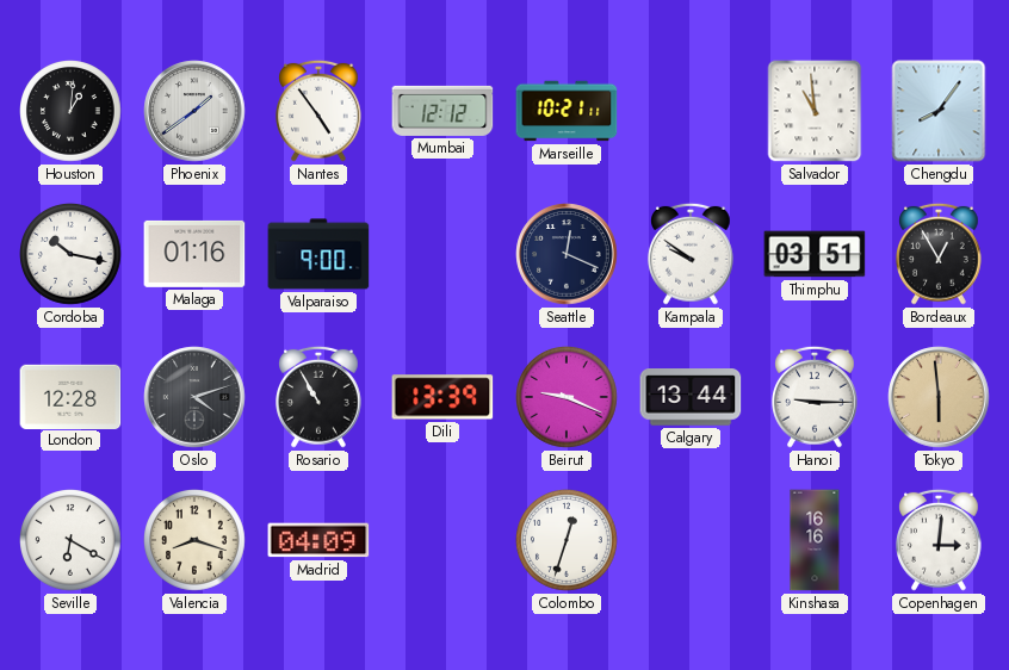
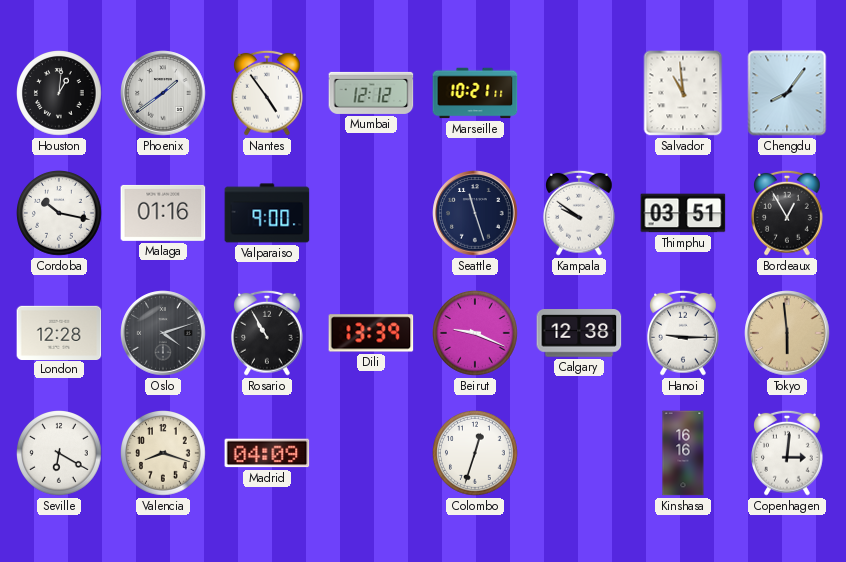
Seattle: 12:19 -> 11:27 (475, 213)
Calgary: 13:44 -> 12:38 (579, 333)
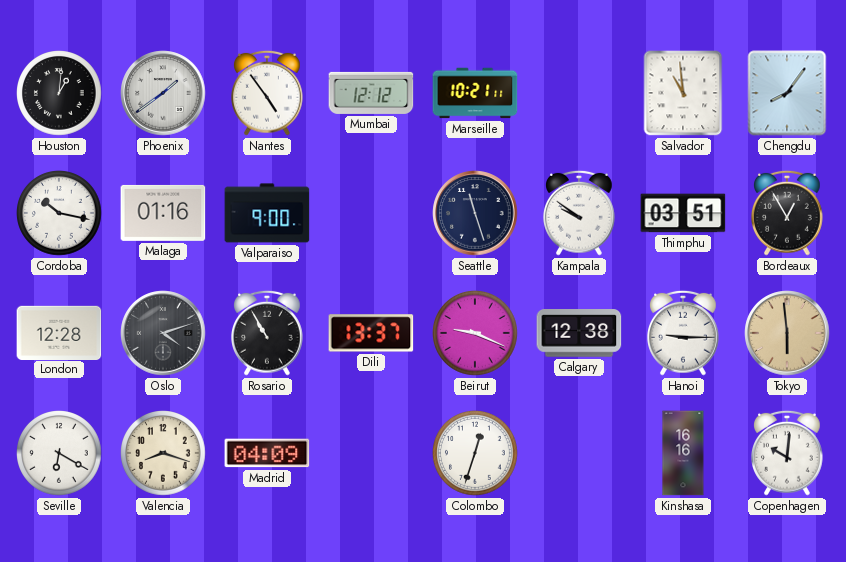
Dili: 13:39 -> 13:37 (371, 333)
Copenhagen: 3:01 -> 10:01 (788, 453)
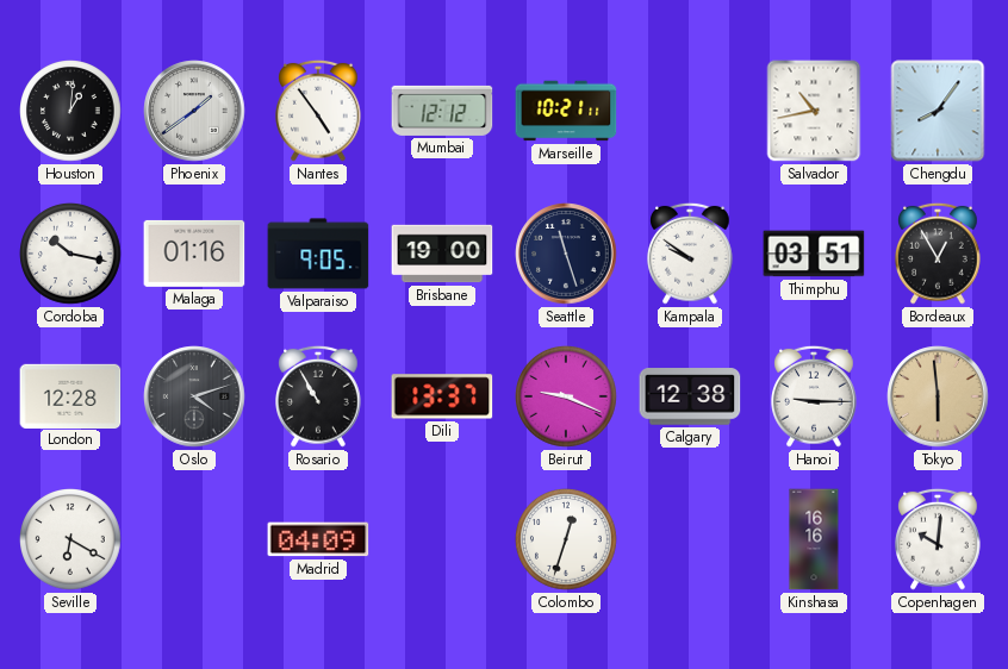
Salvador: 10:59 -> 10:43 (814, 111)
Valparaiso: 9:00 -> 9:05 (318, 254)
Brisbane: none -> 19:00 (442, 254)
Valencia: 8:18 -> none (164, 454)
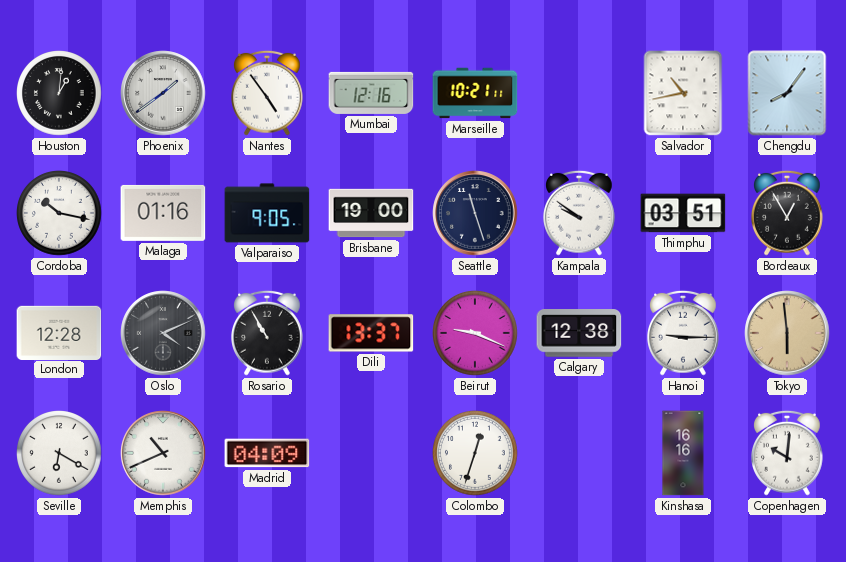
Mumbai: 12:12 -> 12:16 (371, 93)
Oslo: 4:12 -> 4:11 (163, 333)
Memphis: none -> 10:41 (163, 453)
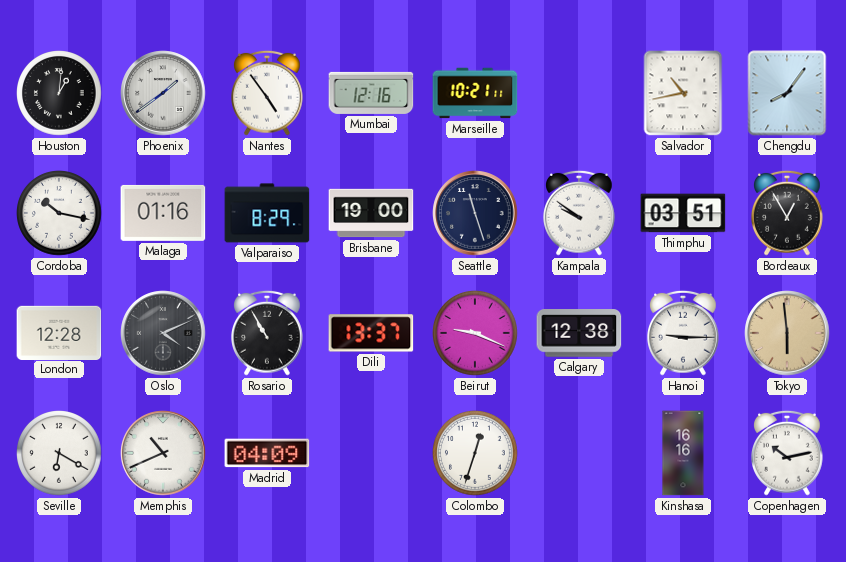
Valparaiso: 9:05 -> 8:29 (267, 213)
Copenhagen: 10:01 -> 10:13 (788, 453)
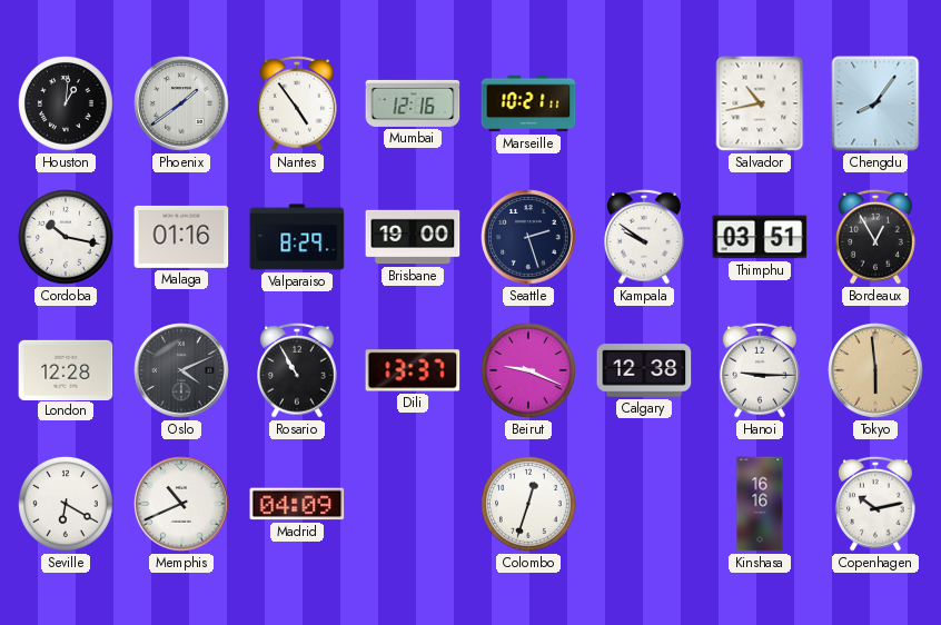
Seattle: 11:27 -> 2:27 (528, 237)
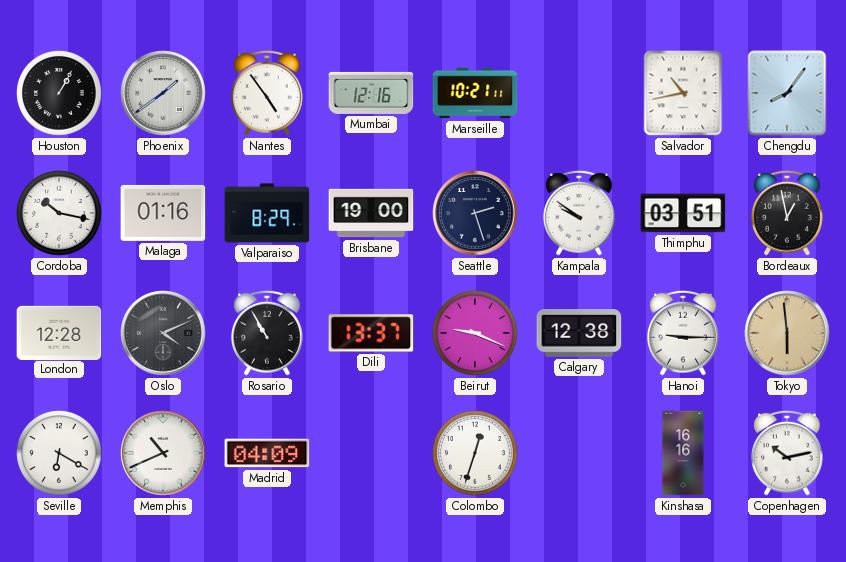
Houston: 1:01 -> 1:05 (60, 94)
Bordeaux: 12:55 -> 12:58 (788, 213)
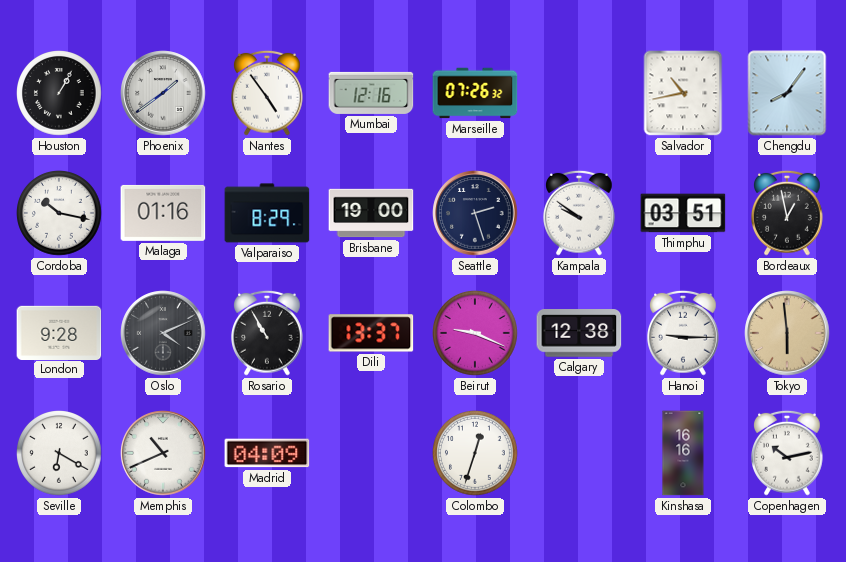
Marseille: 10:21 -> 07:26 (475, 93)
London: 12:28 -> 9:28 (59, 332)
